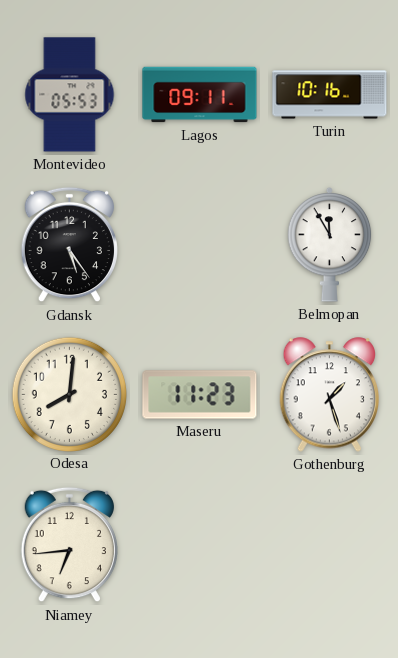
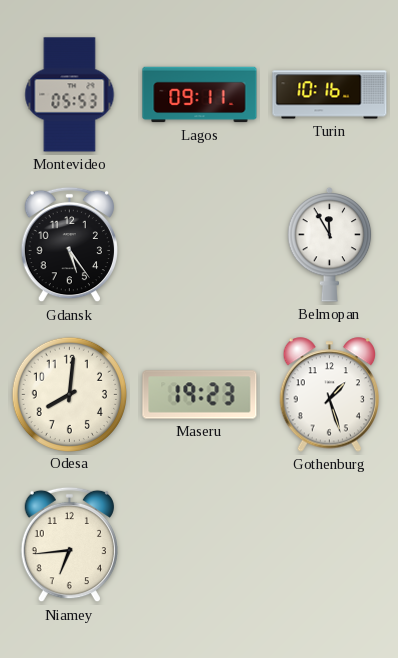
Maseru: 11:23 -> 19:23 (200, 395)
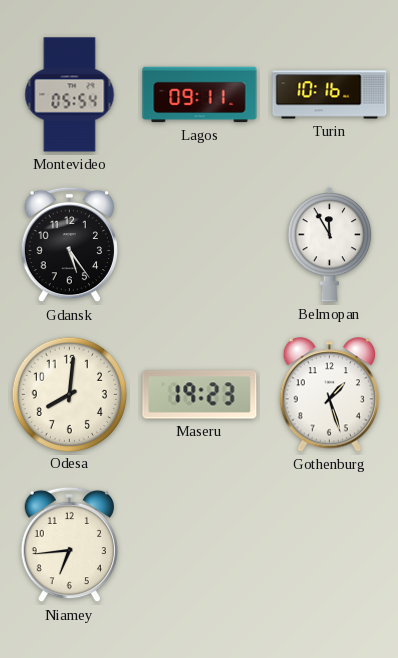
Montevideo: 05:53 -> 05:54 (70, 95)
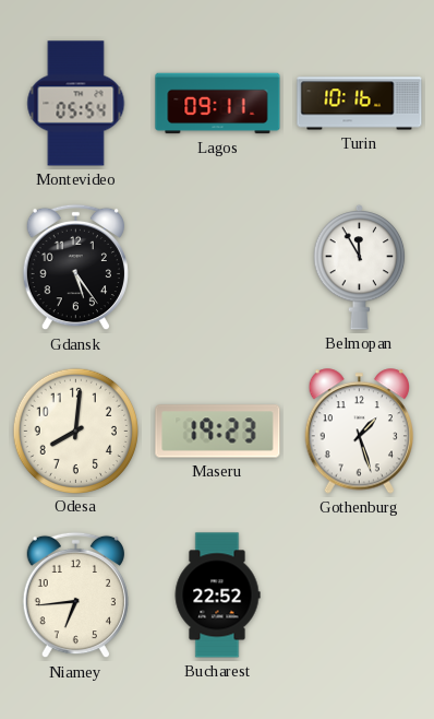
Bucharest: none -> 22:52 (217, 596)
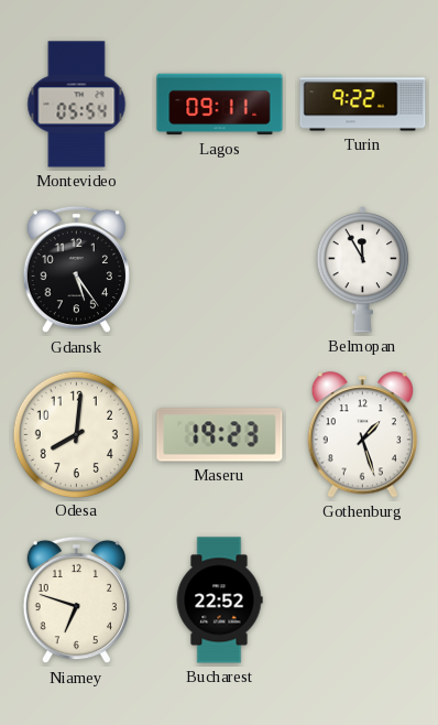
Turin: 10:16 -> 9:22 (363, 105)
Niamey: 6:44 -> 6:48 (76, 600)
